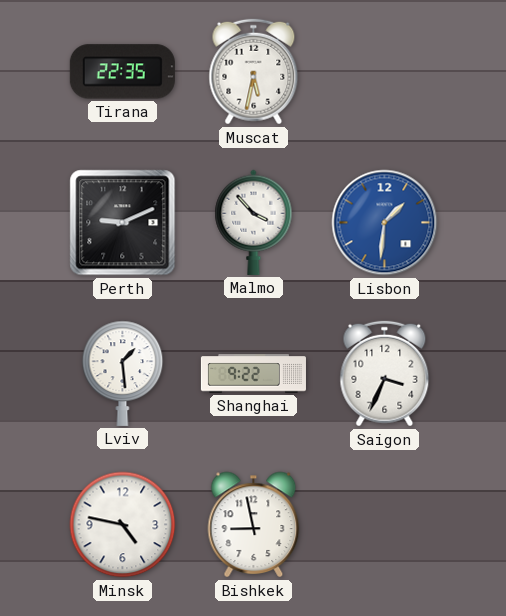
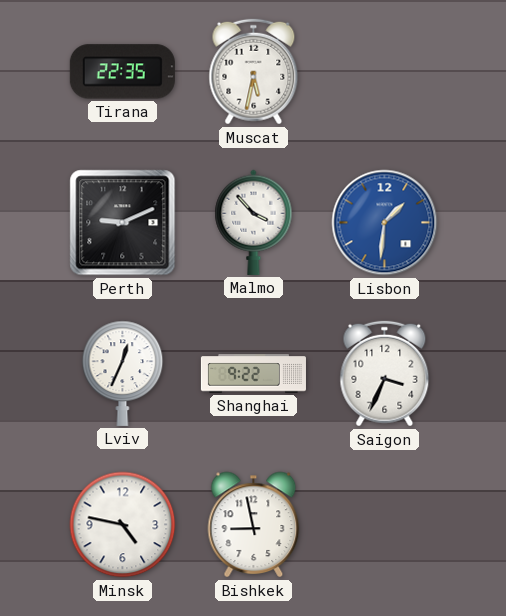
Lviv: 1:29 -> 12:34 (123, 373)
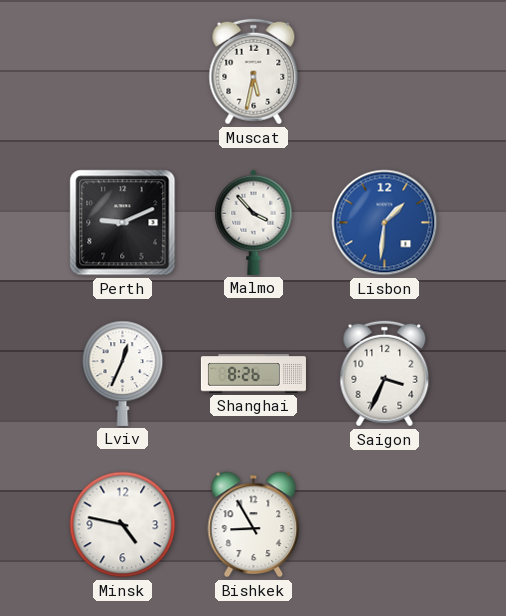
Tirana: 22:35 -> none (122, 72)
Shanghai: 9:22 -> 8:26 (253, 374)
Bishkek: 8:58 -> 8:55 (254, 525)
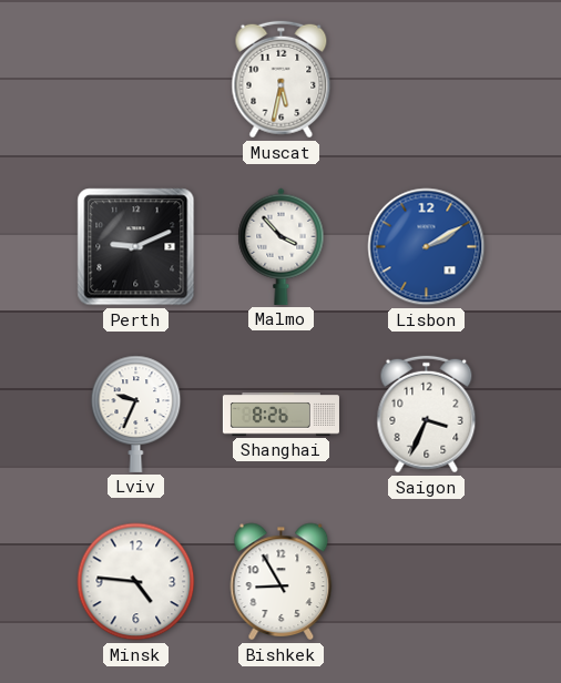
Lisbon: 1:31 -> 2:10 (427, 247)
Lviv: 12:34 -> 9:34 (136, 414)
Minsk: 4:47 -> 4:46 (136, 582)
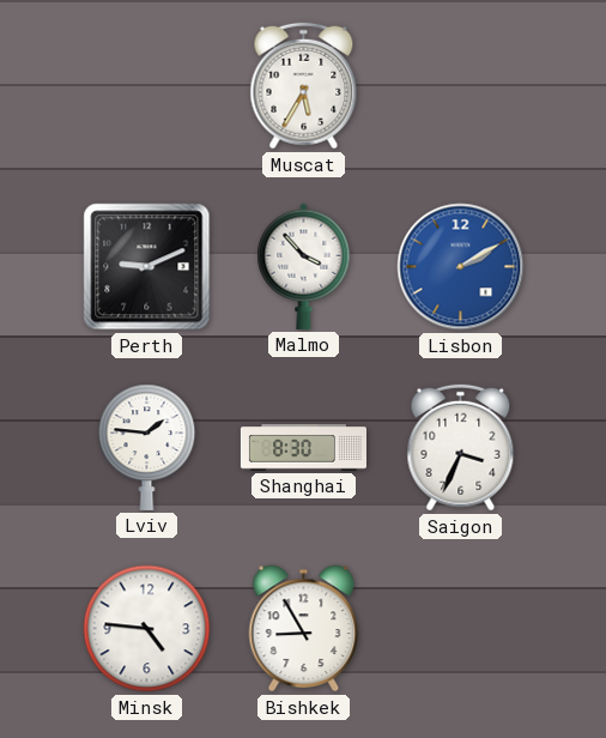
Muscat: 5:32 -> 5:35 (304, 86)
Lviv: 9:34 -> 1:46 (147, 447)
Shanghai: 8:26 -> 8:30 (303, 448)
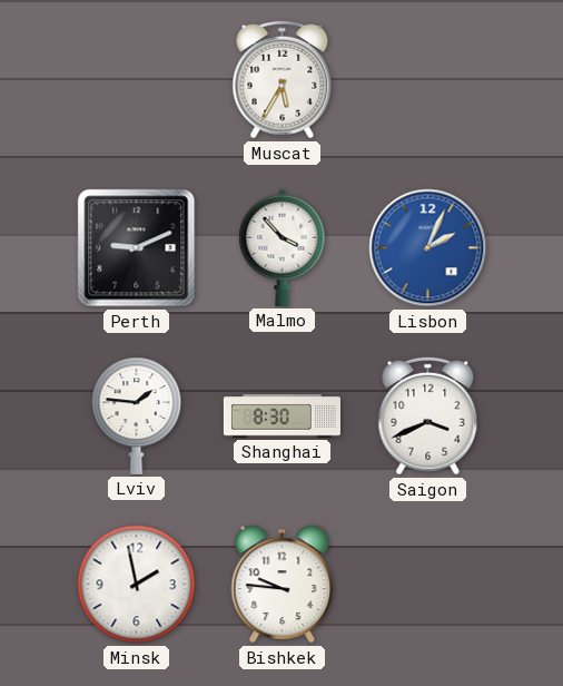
Lisbon: 2:10 -> 2:04 (428, 248)
Saigon: 3:34 -> 3:41 (428, 416)
Minsk: 4:46 -> 1:58 (137, 585)
Bishkek: 8:55 -> 9:46 (283, 585)
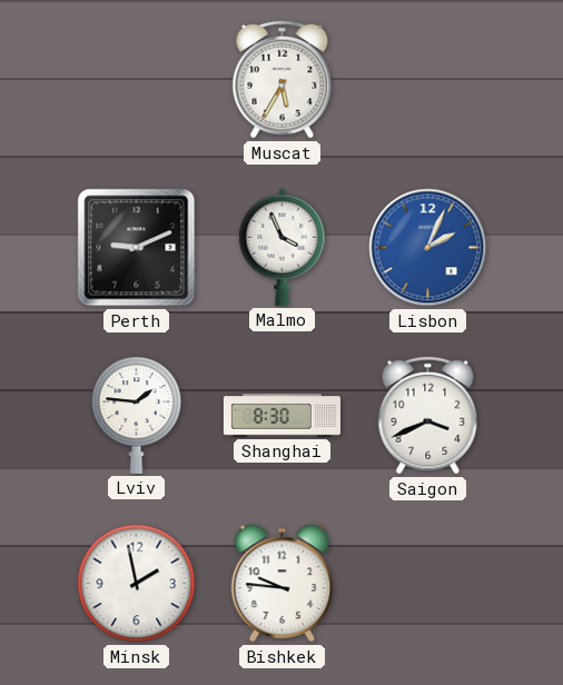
Malmo: 3:53 -> 3:56 (283, 247)
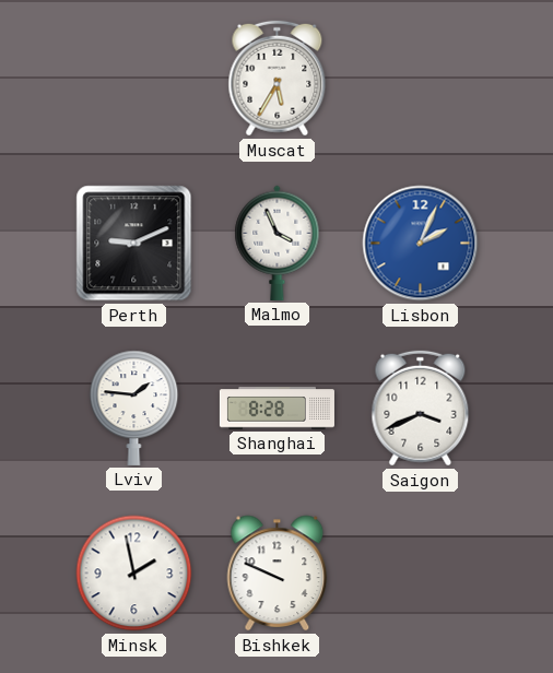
Shanghai: 8:30 -> 8:28 (276, 409)
Bishkek: 9:46 -> 9:49 (278, 574)
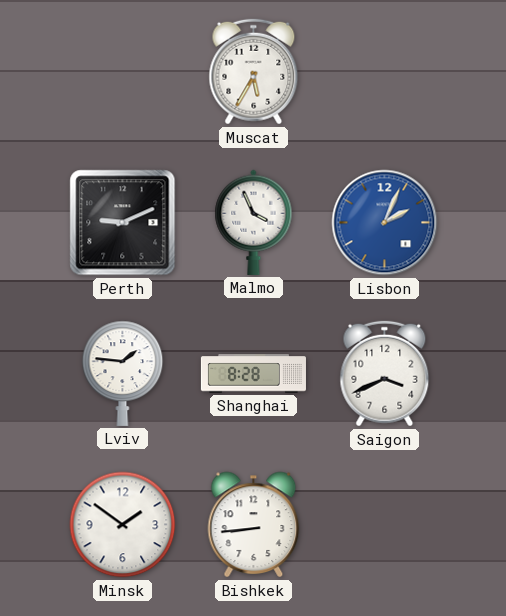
Minsk: 1:58 -> 1:51 (123, 525)
Bishkek: 9:49 -> 8:44 (254, 525)
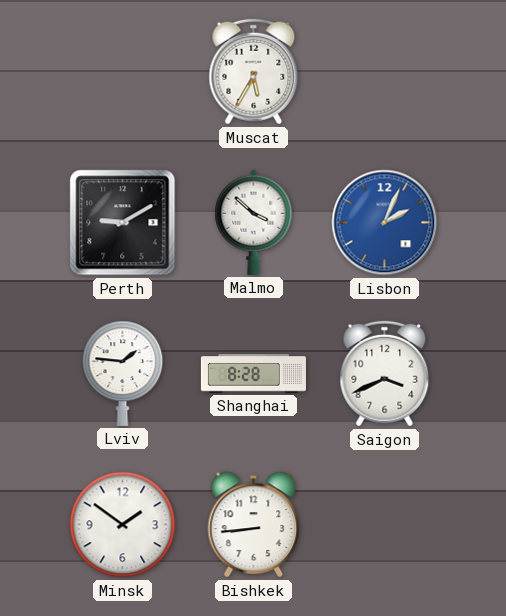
Perth: 9:11 -> 9:10 (123, 223)
Malmo: 3:56 -> 3:52 (254, 222)
